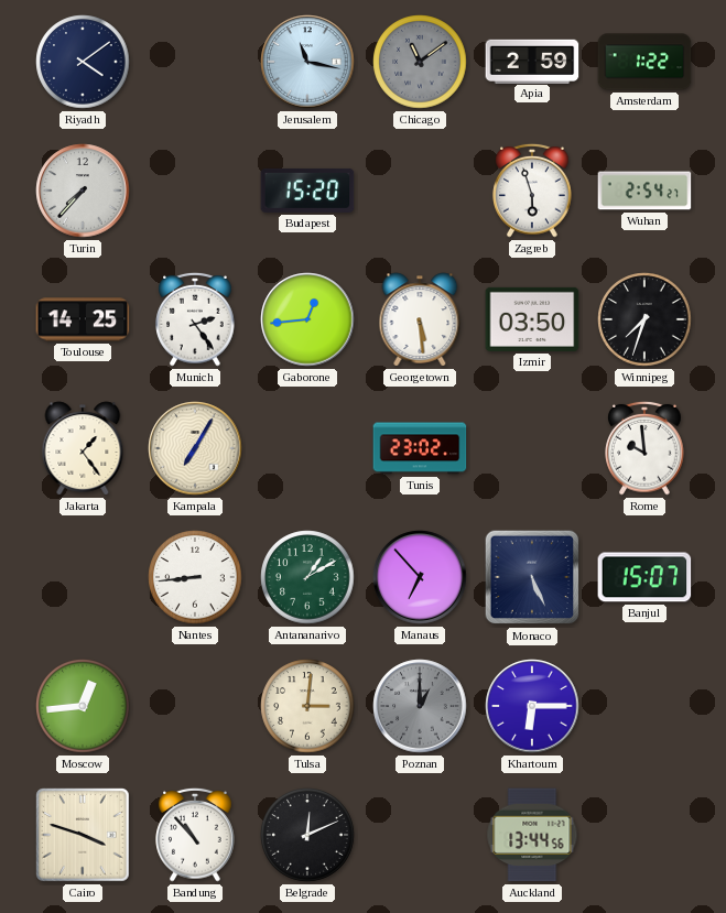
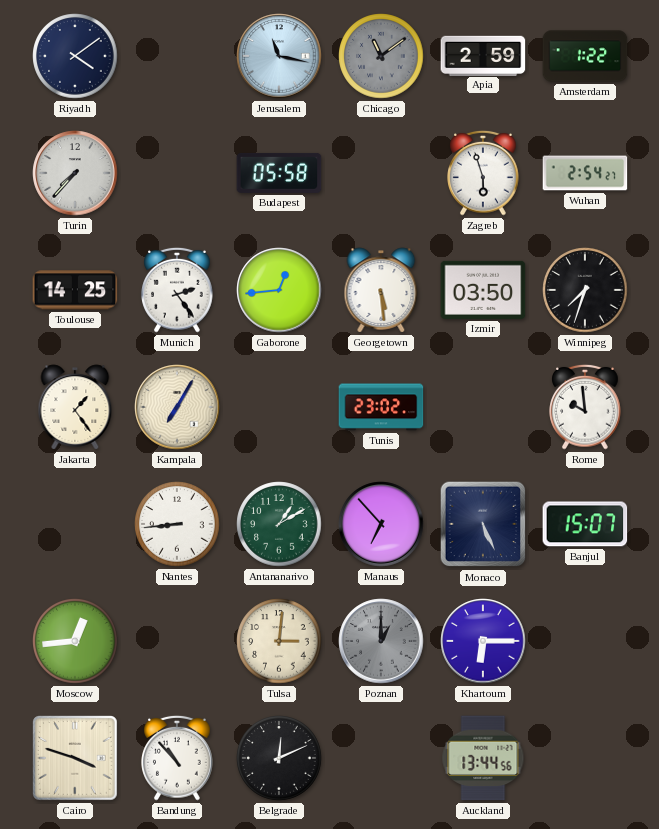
Budapest: 15:20 -> 05:58 (279, 173)
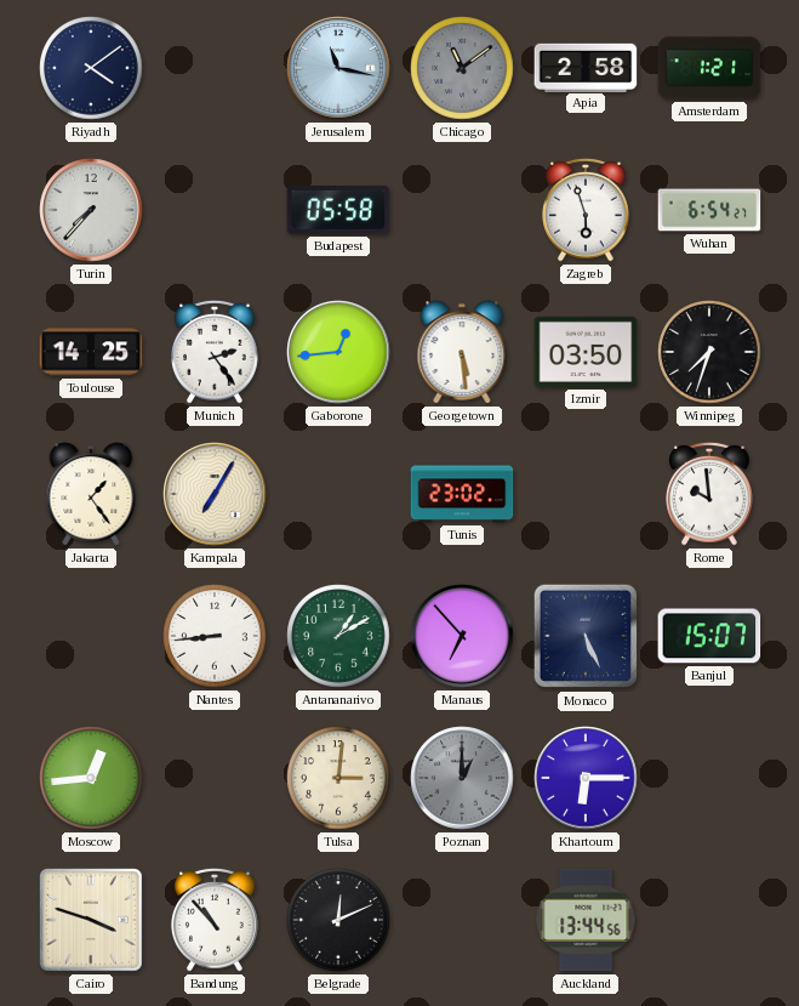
Apia: 2:59 -> 2:58 (586, 67)
Amsterdam: 1:22 -> 1:21 (709, 68)
Wuhan: 2:54 -> 6:54 (709, 210)
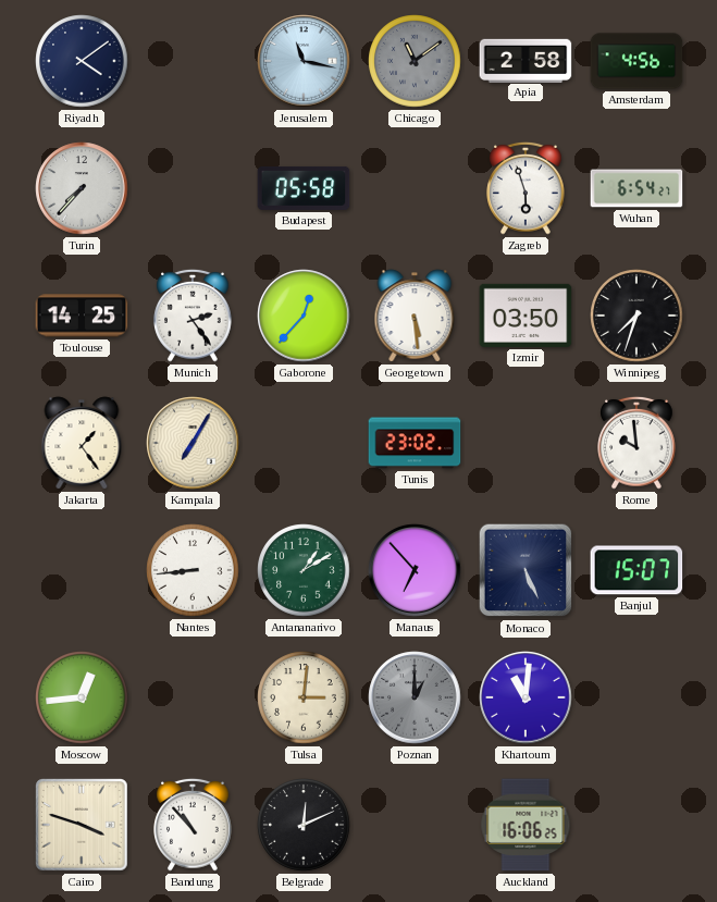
Amsterdam: 1:21 -> 4:56 (636, 61)
Gaborone: 12:44 -> 12:37 (304, 316)
Khartoum: 6:15 -> 11:01 (526, 697)
Auckland: 13:44 -> 16:06 (526, 825)
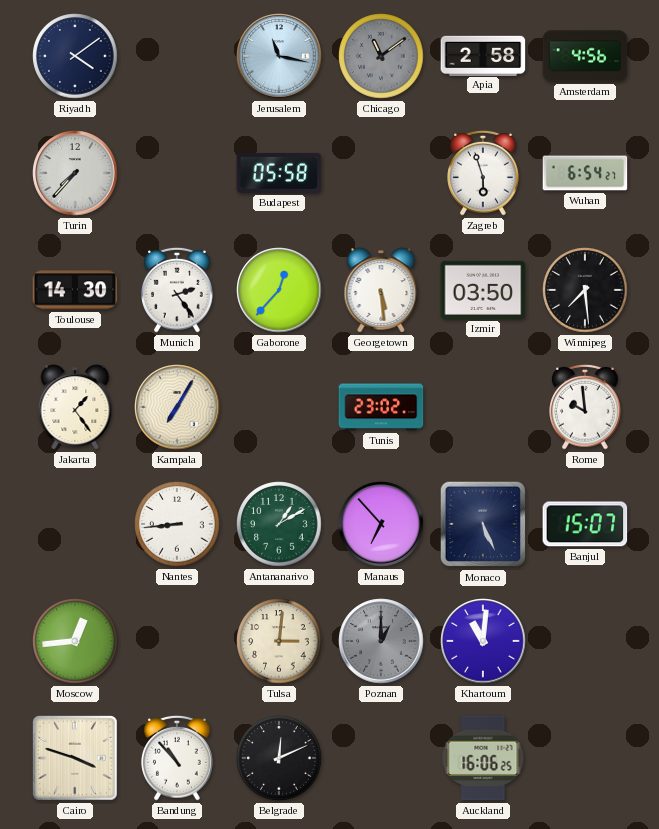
Toulouse: 14:25 -> 14:30 (75, 290)
Winnipeg: 7:33 -> 7:29 (585, 290)
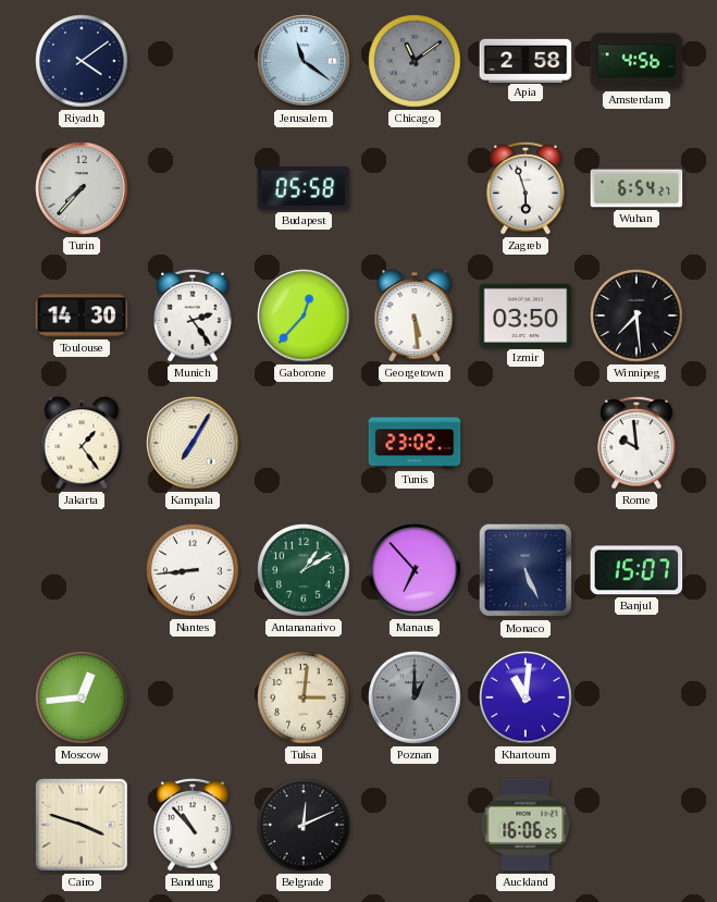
Jerusalem: 11:17 -> 11:21 (304, 61)
